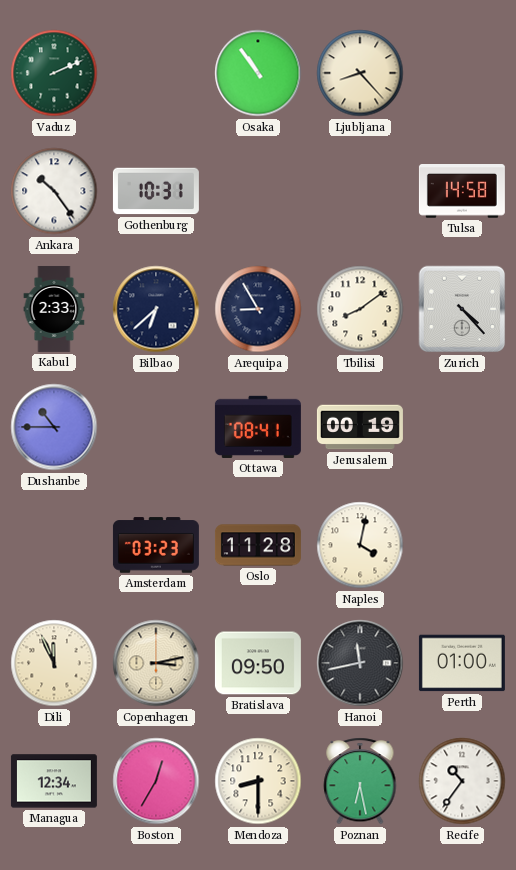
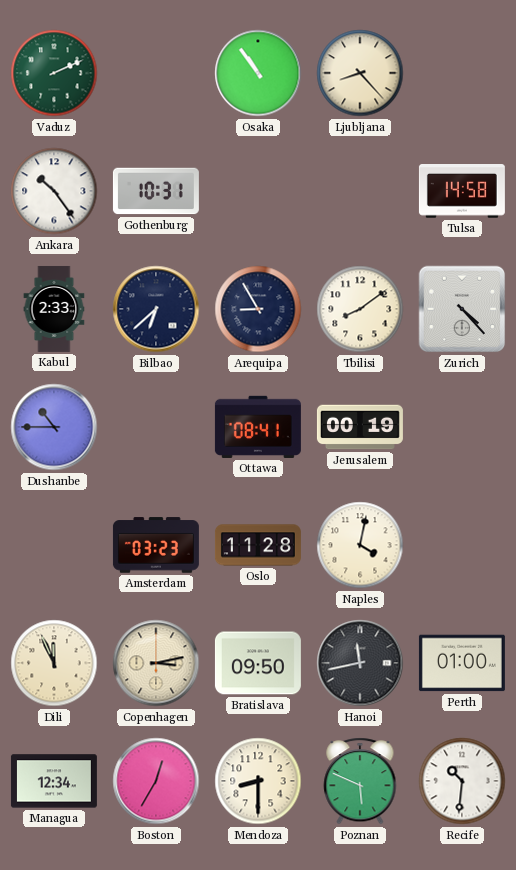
Poznan: 6:28 -> 5:49 (360, 781)
Recife: 10:36 -> 10:31 (462, 781)
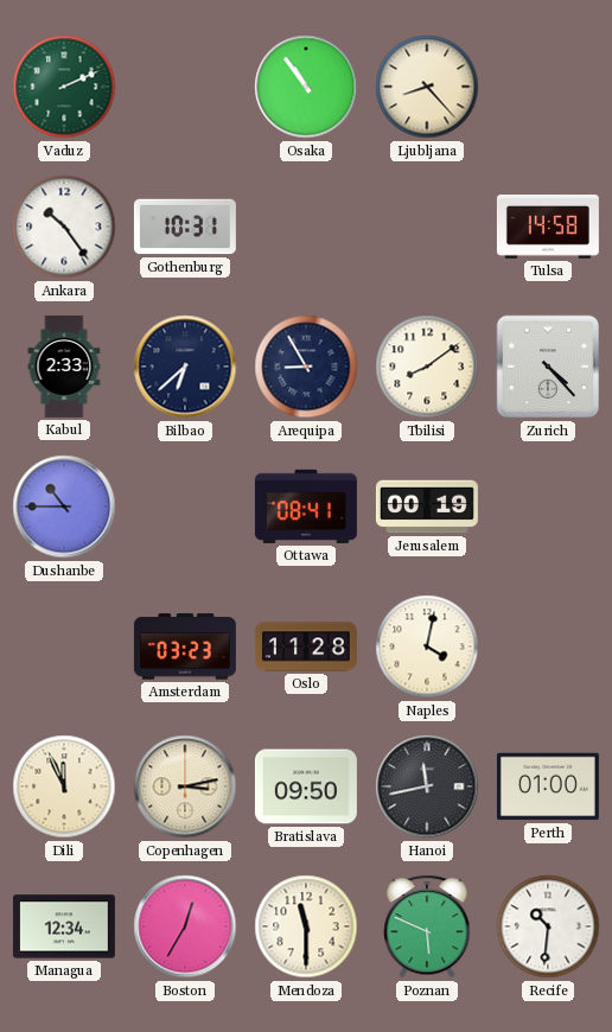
Mendoza: 8:30 -> 11:30 (306, 926)
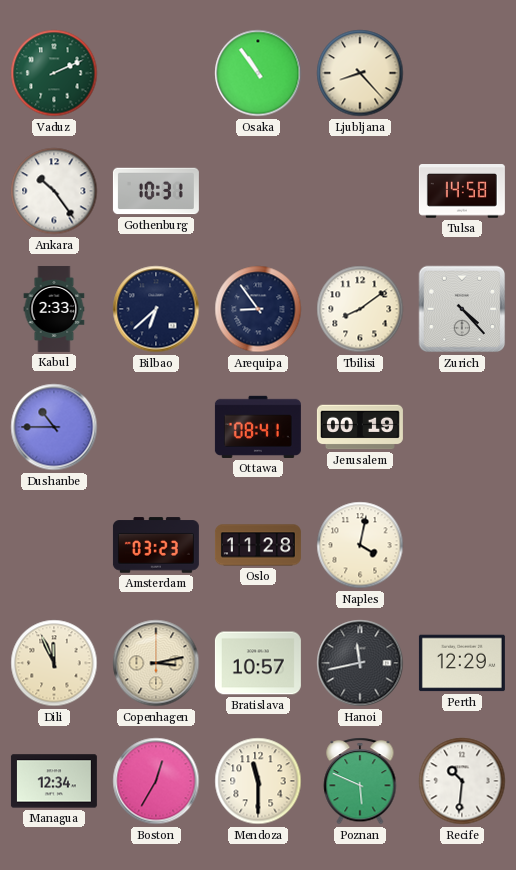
Arequipa: 8:55 -> 8:54 (258, 309)
Bratislava: 09:50 -> 10:57 (258, 663)
Perth: 01:00 -> 12:29 (462, 663)
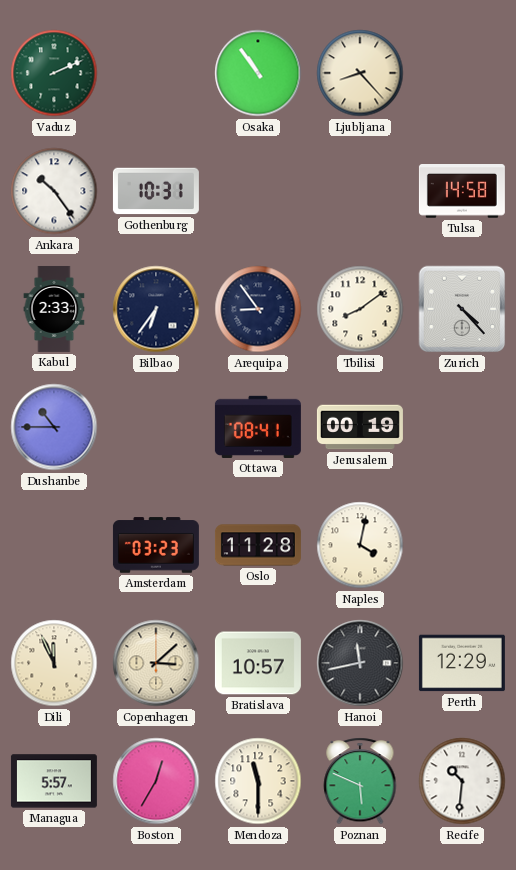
Bilbao: 6:38 -> 6:36 (156, 309)
Copenhagen: 3:13 -> 3:08 (156, 663)
Managua: 12:34 -> 5:57 (54, 781)
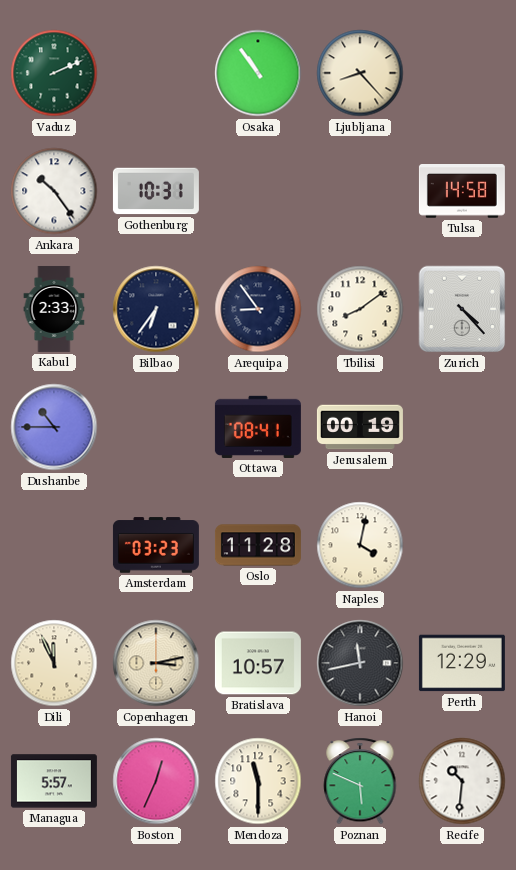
Copenhagen: 3:08 -> 3:13 (156, 663)
Boston: 12:35 -> 12:34 (156, 781)
